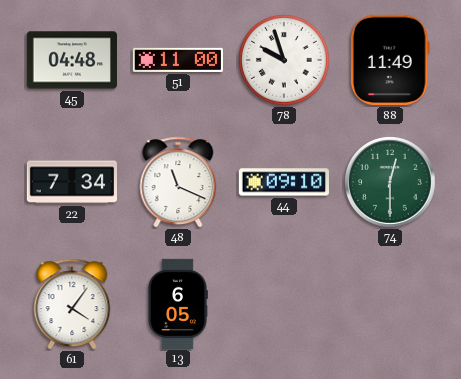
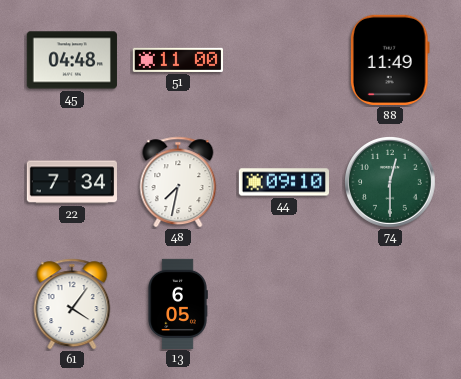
78: 9:57 -> none (285, 61)
48: 11:19 -> 7:32 (178, 182)
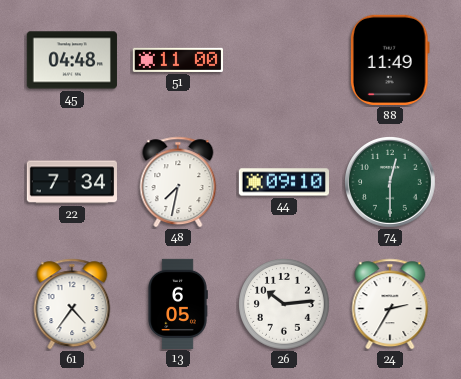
61: 4:06 -> 4:36 (72, 304)
26: none -> 10:14 (285, 305)
24: none -> 2:35 (390, 304)
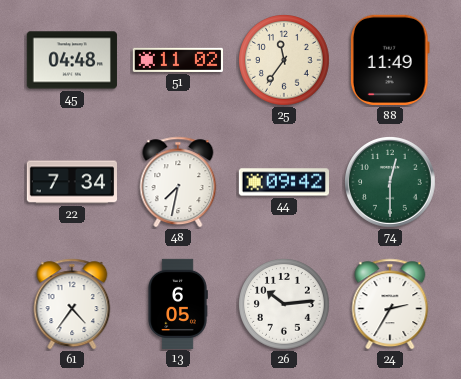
51: 11:00 -> 11:02 (177, 60)
25: none -> 11:36 (285, 61)
44: 09:10 -> 09:42 (283, 182)
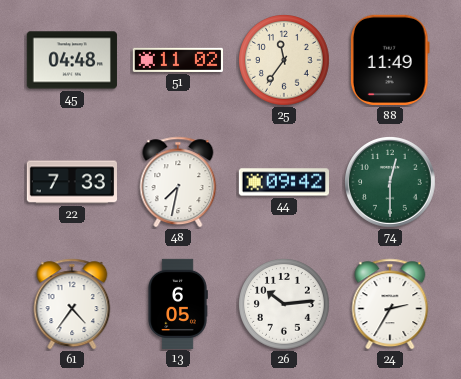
22: 7:34 -> 7:33 (71, 182)
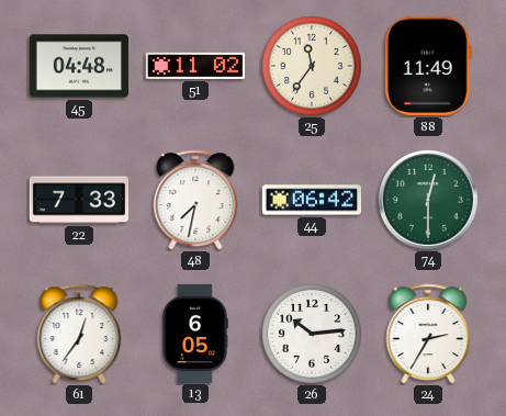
44: 09:42 -> 06:42 (311, 200)
61: 4:36 -> 12:36 (79, 334)
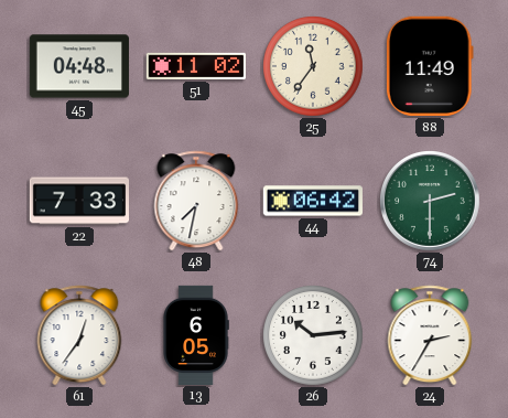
74: 12:30 -> 2:30 (431, 202)
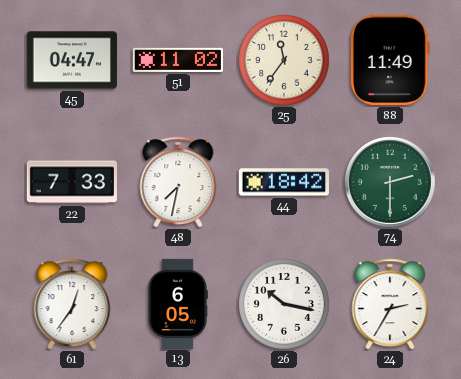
45: 04:48 -> 04:47 (71, 60)
44: 06:42 -> 18:42 (283, 182)
26: 10:14 -> 10:17 (285, 305)
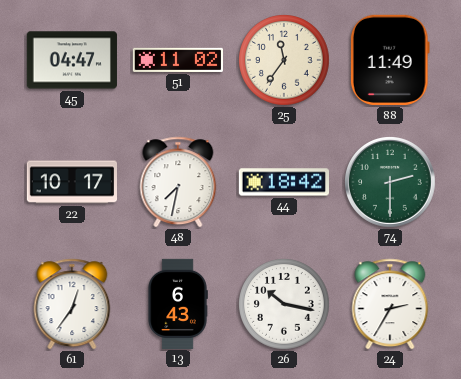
22: 7:33 -> 10:17 (71, 182)
13: 6:05 -> 6:43 (178, 303)
